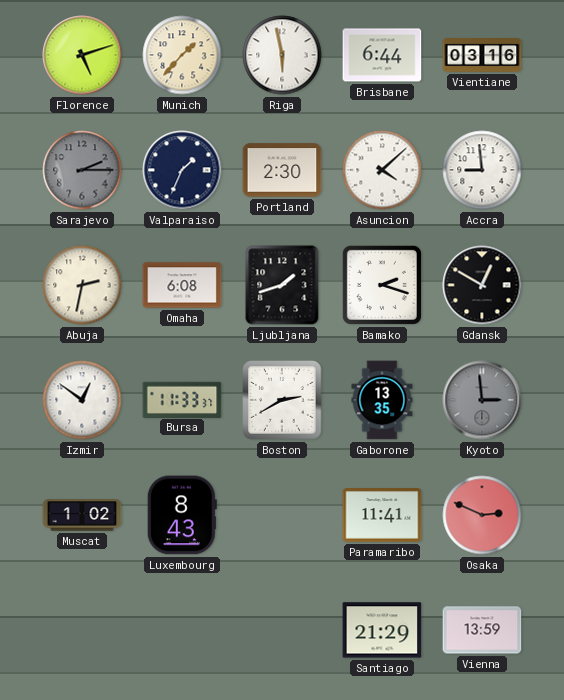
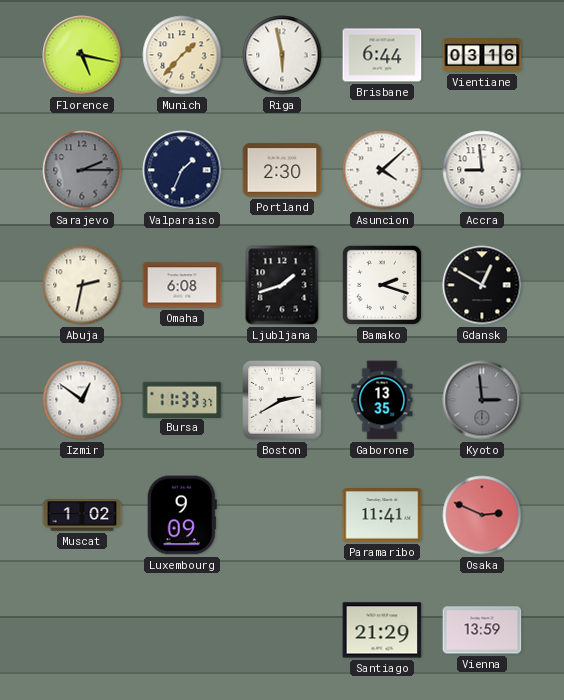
Florence: 5:12 -> 5:17 (82, 55)
Luxembourg: 8:43 -> 9:09 (182, 515)
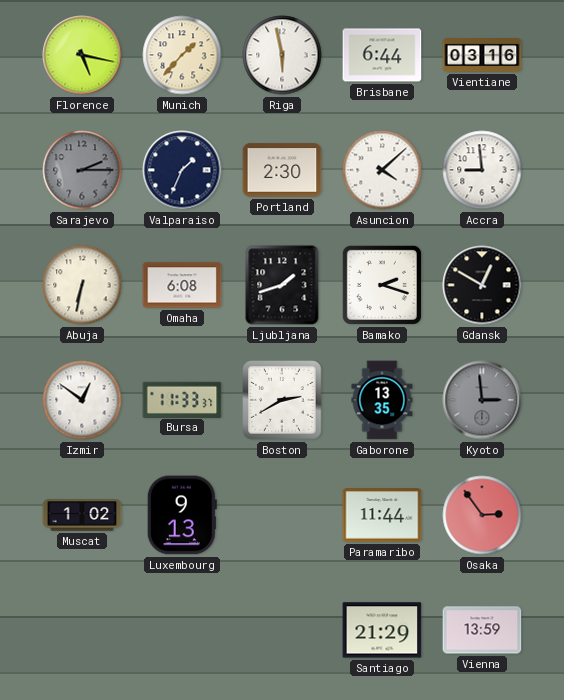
Abuja: 2:32 -> 6:32 (82, 285)
Luxembourg: 9:09 -> 9:13 (182, 515)
Paramaribo: 11:41 -> 11:44 (382, 515)
Osaka: 2:49 -> 2:54 (482, 515)
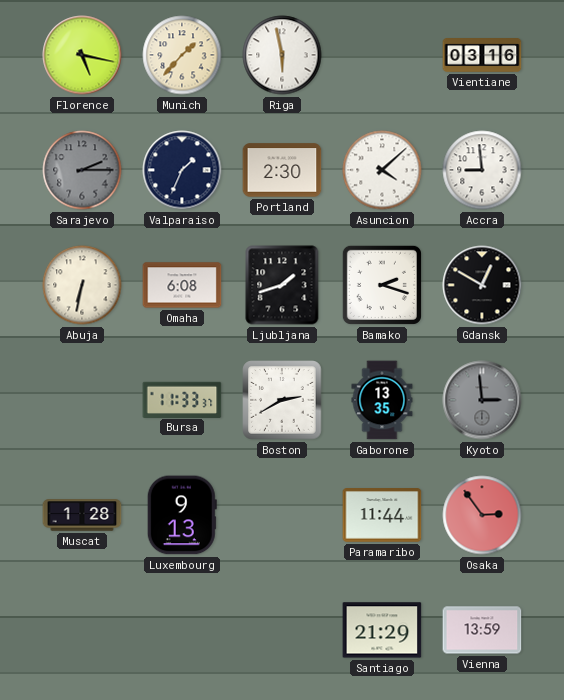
Brisbane: 6:44 -> none (382, 55)
Izmir: 12:51 -> none (82, 400)
Muscat: 1:02 -> 1:28 (82, 515)
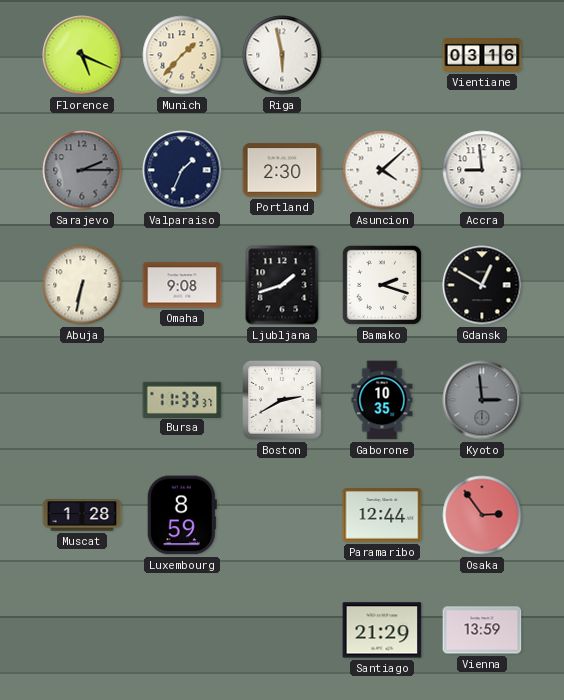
Florence: 5:17 -> 5:19 (82, 55)
Omaha: 6:08 -> 9:08 (182, 285)
Gaborone: 13:35 -> 10:35 (382, 400)
Luxembourg: 9:13 -> 8:59 (182, 515)
Paramaribo: 11:44 -> 12:44 (382, 515)
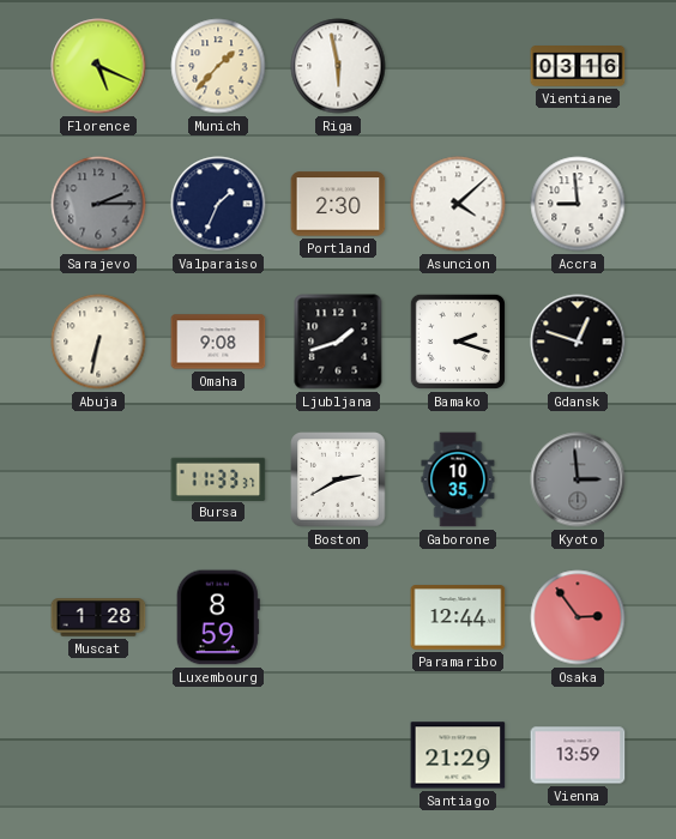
Gdansk: 12:50 -> 12:48 (578, 342)
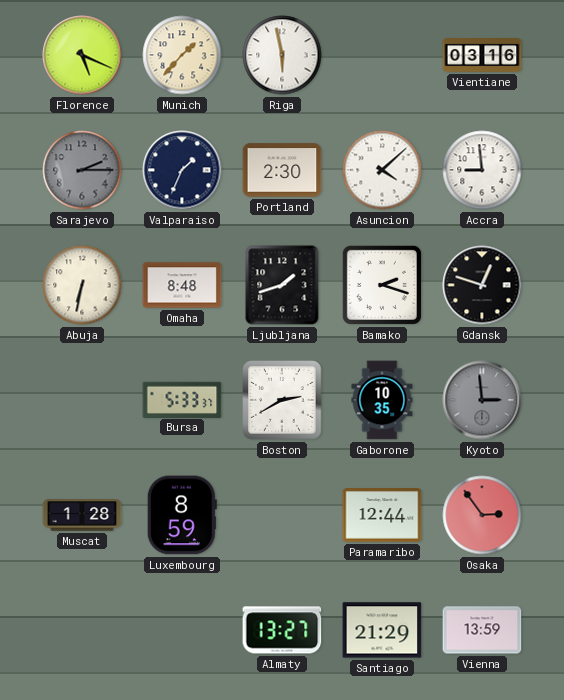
Omaha: 9:08 -> 8:48 (182, 285)
Bursa: 11:33 -> 5:33 (182, 399)
Almaty: none -> 13:27 (282, 630)
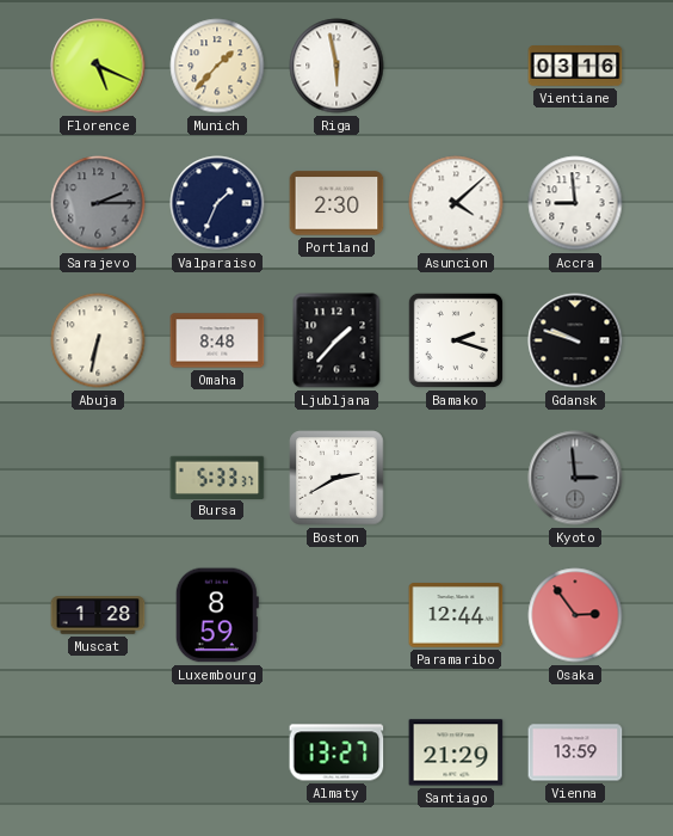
Ljubljana: 1:42 -> 1:37 (336, 340)
Gdansk: 12:48 -> 9:48 (575, 340)
Gaborone: 10:35 -> none (382, 400)
